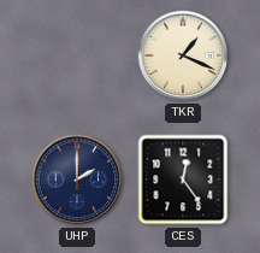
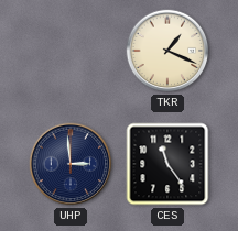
UHP: 2:00 -> 2:59 (71, 164)
CES: 12:24 -> 11:24 (167, 164)
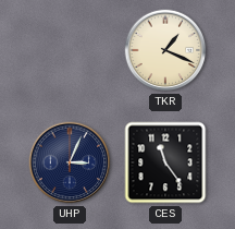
UHP: 2:59 -> 3:04 (70, 162)
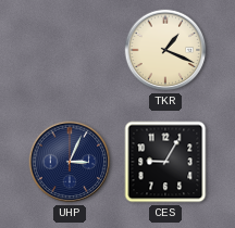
CES: 11:24 -> 9:05 (165, 162)
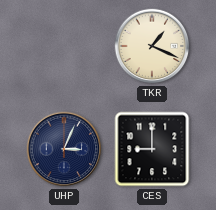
CES: 9:05 -> 9:00 (152, 149)
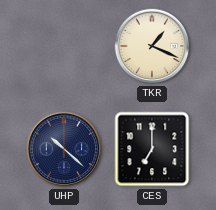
UHP: 3:04 -> 10:22 (64, 149)
CES: 9:00 -> 7:00 (152, 149)
